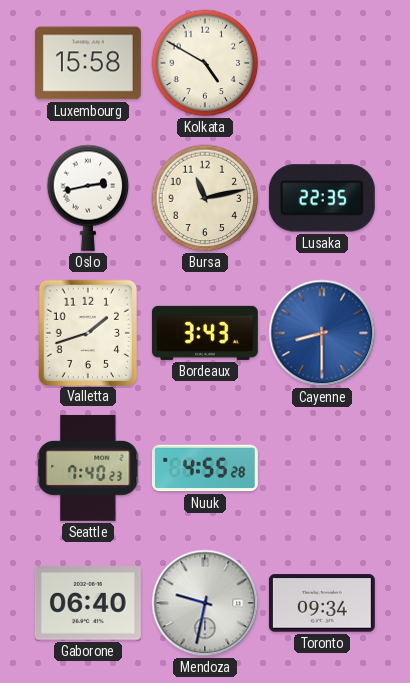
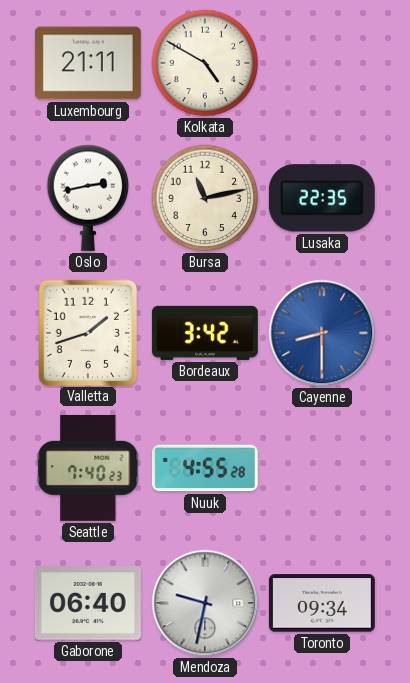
Luxembourg: 15:58 -> 21:11 (88, 63)
Bordeaux: 3:43 -> 3:42 (205, 333)
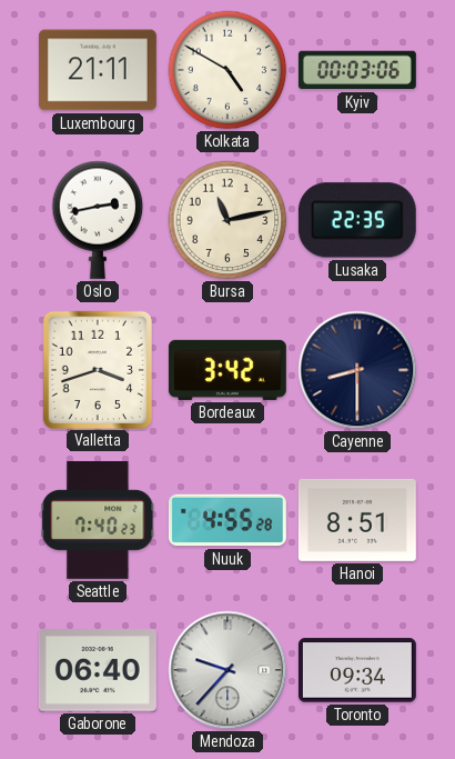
Kyiv: none -> 00:03 (357, 70)
Valletta: 1:42 -> 3:42 (98, 369)
Cayenne dial: blue -> navy (357, 370)
Hanoi: none -> 8:51 (357, 520)
Mendoza: 9:32 -> 9:37 (228, 670)
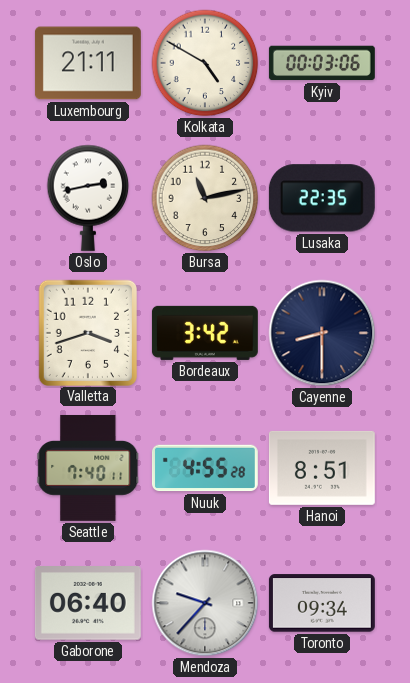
Seattle: 7:40:23 -> 7:40:11 (88, 468)
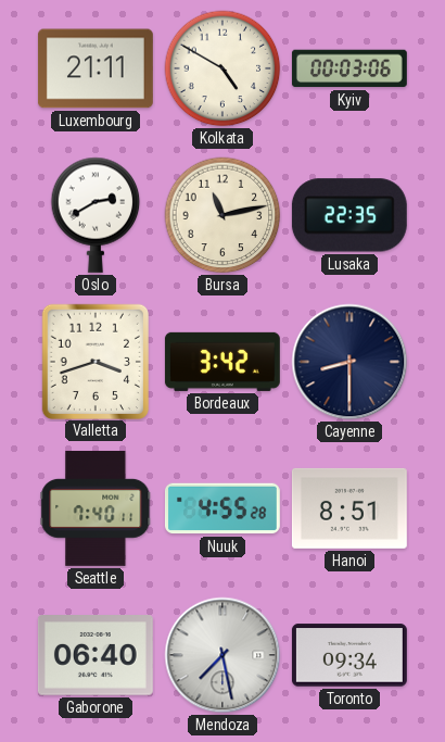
Oslo: 2:43 -> 2:40 (96, 215)
Mendoza: 9:37 -> 7:28 (223, 655)
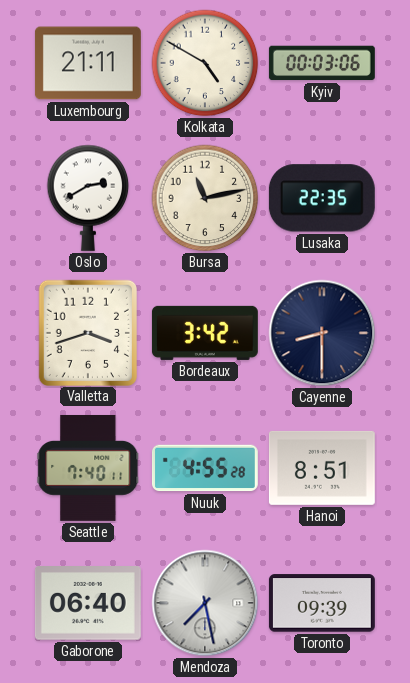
Toronto: 09:34 -> 09:39 (322, 603)
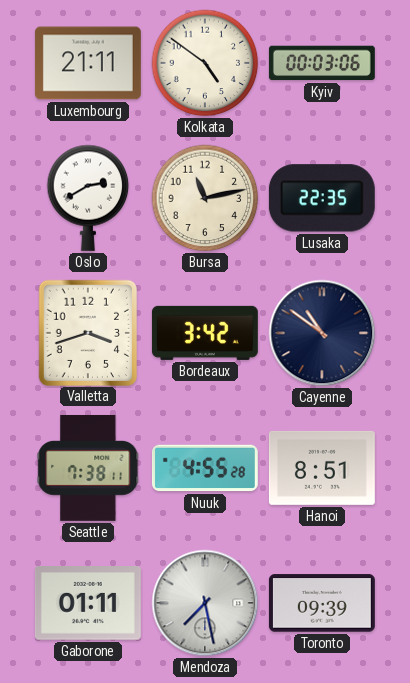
Kolkata: 4:50 -> 4:51 (205, 63)
Cayenne: 8:30 -> 10:51 (322, 333)
Seattle: 7:40 -> 7:38 (88, 468)
Gaborone: 06:40 -> 01:11 (88, 604)
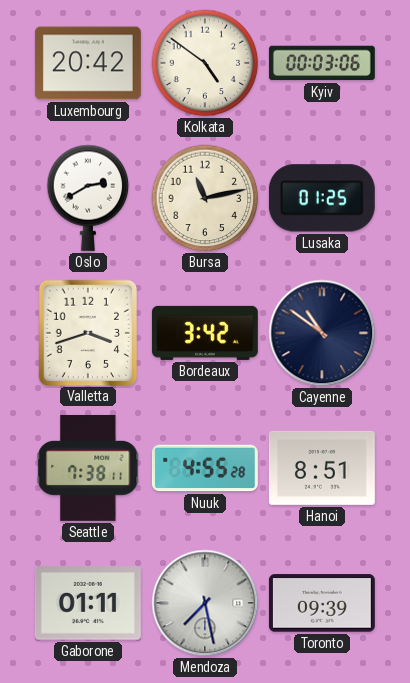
Luxembourg: 21:11 -> 20:42 (88, 63)
Lusaka: 22:35 -> 01:25 (322, 198)
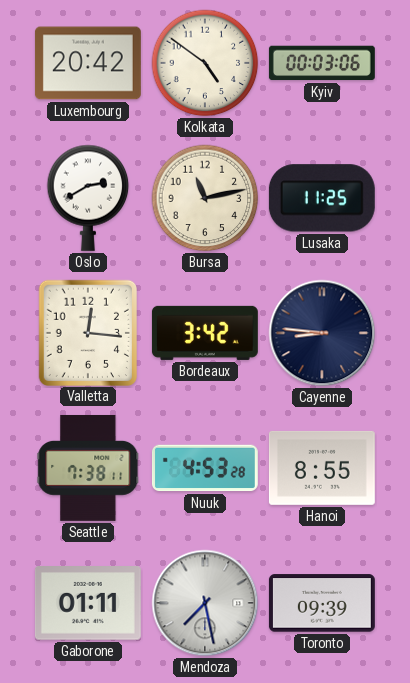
Lusaka: 01:25 -> 11:25 (322, 198)
Valletta: 3:42 -> 12:16 (88, 332)
Cayenne: 10:51 -> 8:46 (322, 333)
Nuuk: 4:55 -> 4:53 (205, 468)
Hanoi: 8:51 -> 8:55 (322, 468)
